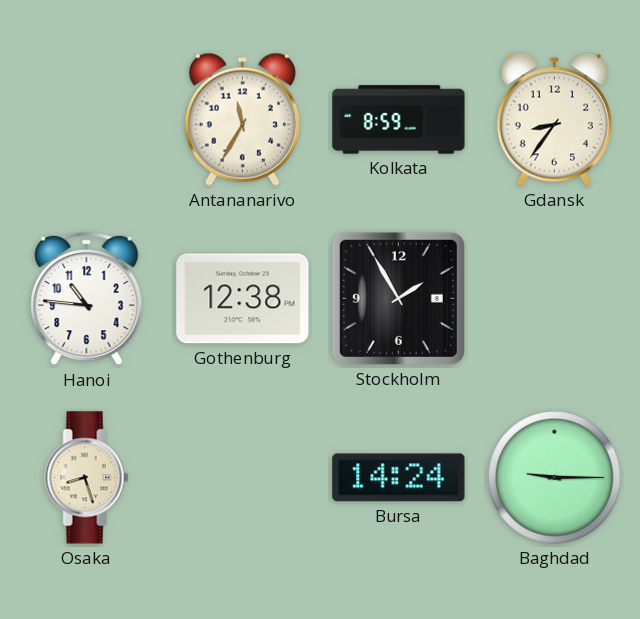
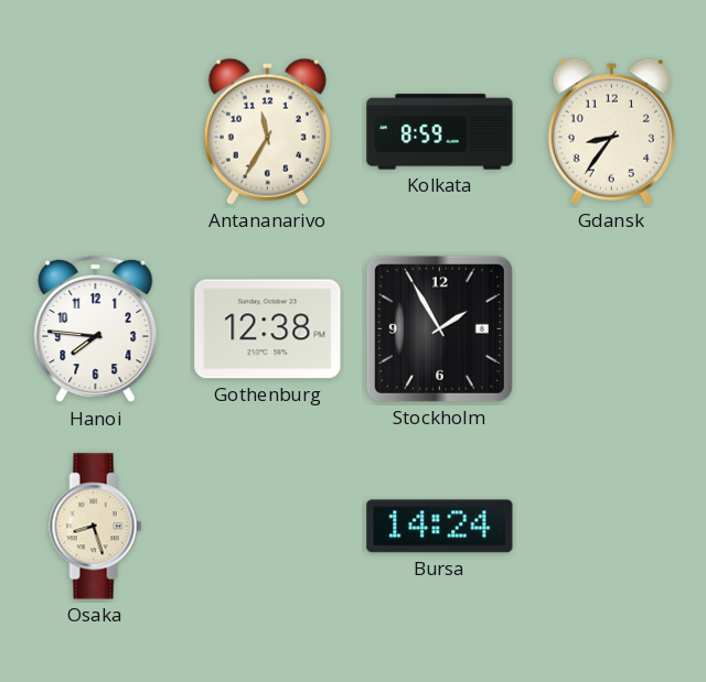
Hanoi: 10:46 -> 7:46 (96, 329)
Baghdad: 9:15 -> none (555, 478)
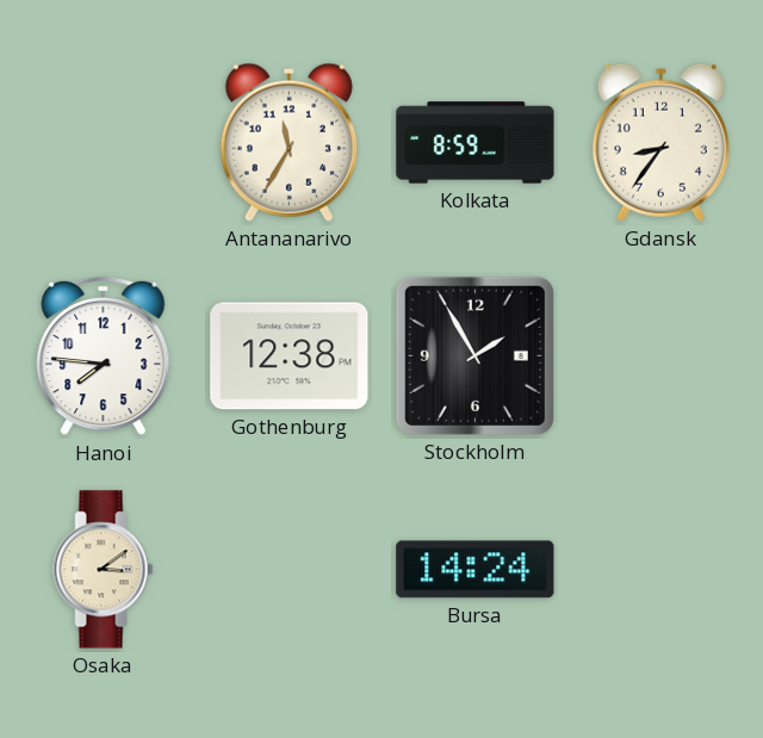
Osaka: 8:27 -> 3:09 (104, 570)
